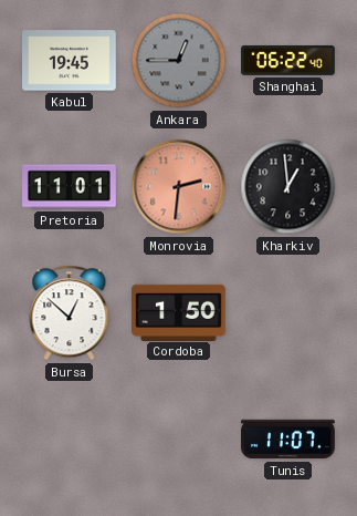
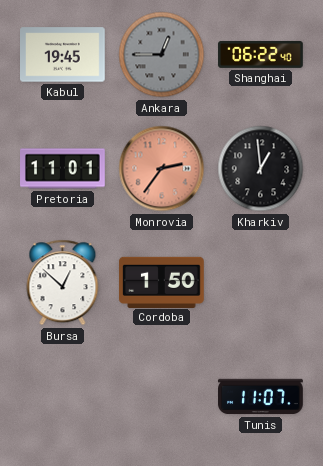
Monrovia: 2:31 -> 2:36 (162, 169)
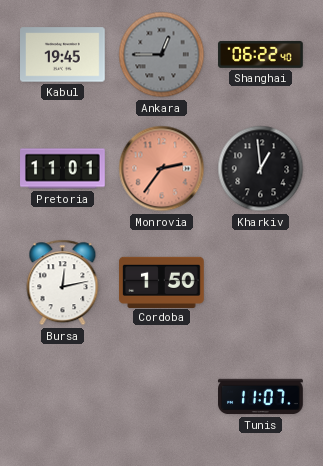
Bursa: 12:52 -> 12:13 (63, 283)
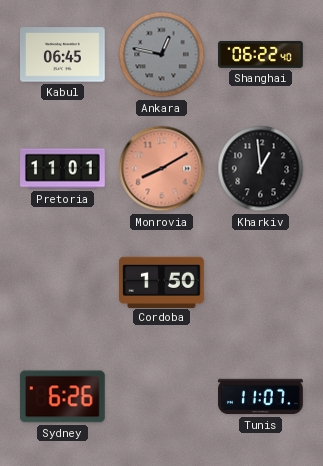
Kabul: 19:45 -> 06:45 (63, 55)
Ankara: 12:45 -> 12:47 (162, 55)
Monrovia: 2:36 -> 8:10 (162, 169)
Bursa: 12:13 -> none (63, 283)
Sydney: none -> 6:26 (62, 397)
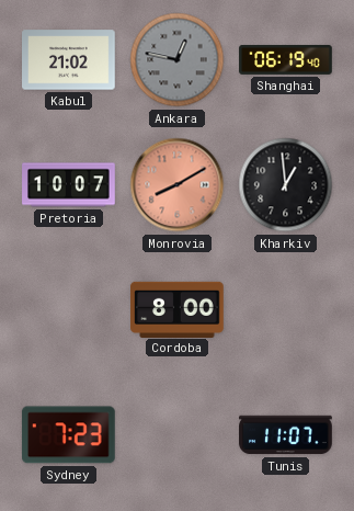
Kabul: 06:45 -> 21:02 (69, 60)
Shanghai: 06:22 -> 06:19 (286, 59)
Pretoria: 11:01 -> 10:07 (69, 185)
Cordoba: 1:50 -> 8:00 (178, 309)
Sydney: 6:26 -> 7:23 (68, 435)
